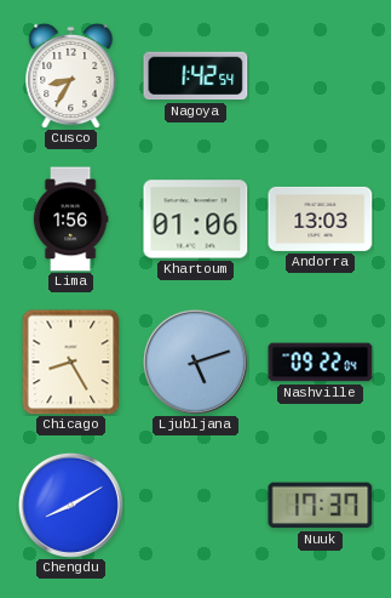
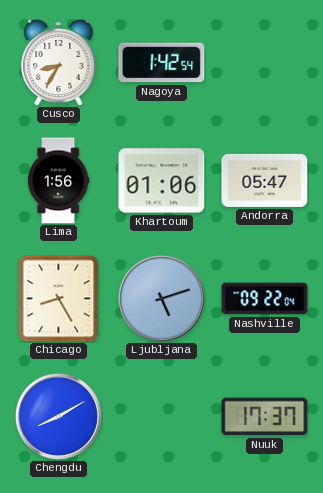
Andorra: 13:03 -> 05:47 (265, 180)
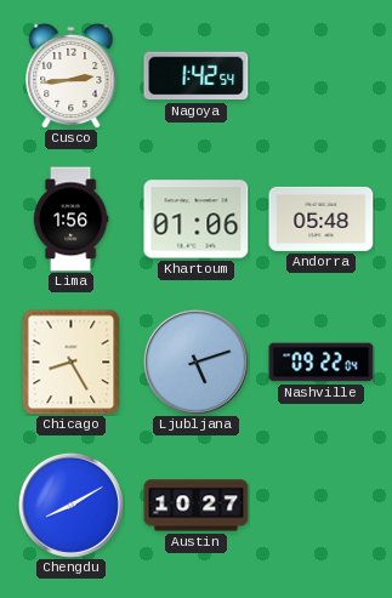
Cusco: 8:35 -> 2:44 (72, 75)
Andorra: 05:47 -> 05:48 (322, 218)
Austin: none -> 10:27 (197, 506)
Nuuk: 17:37 -> none (265, 417)
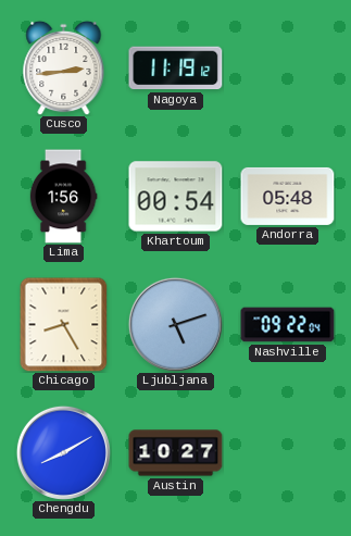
Nagoya: 1:42 -> 11:19 (176, 68)
Khartoum: 01:06 -> 00:54 (176, 197)
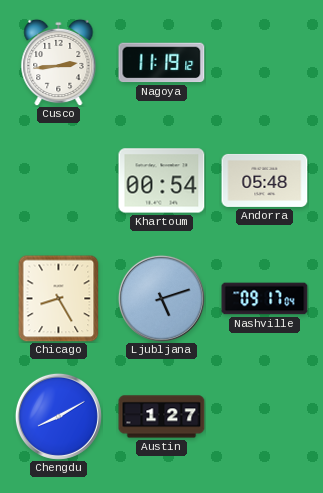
Lima: 1:56 -> none (63, 197)
Nashville: 09:22 -> 09:17 (265, 299)
Austin: 10:27 -> 1:27 (162, 417)
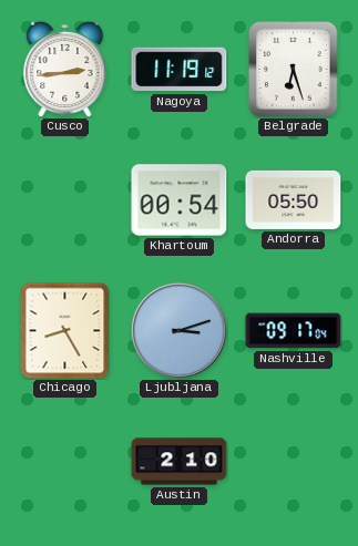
Belgrade: none -> 6:27 (294, 70)
Andorra: 05:48 -> 05:50 (294, 199)
Ljubljana: 5:12 -> 3:12 (178, 330)
Chengdu: 8:10 -> none (58, 416)
Austin: 1:27 -> 2:10 (180, 462)
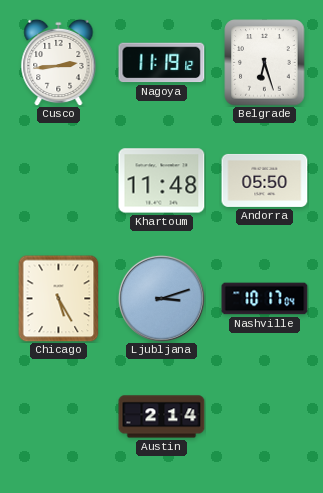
Khartoum: 00:54 -> 11:48 (162, 181)
Chicago: 8:25 -> 5:25 (59, 298)
Nashville: 09:17 -> 10:17 (265, 299)
Austin: 2:10 -> 2:14 (162, 417)
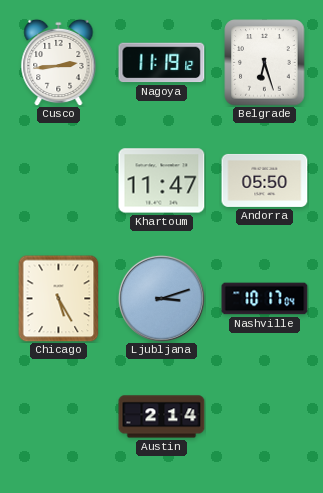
Khartoum: 11:48 -> 11:47 (162, 181)
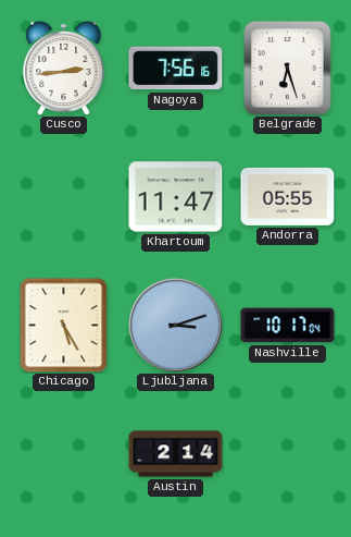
Nagoya: 11:19 -> 7:56 (176, 69)
Andorra: 05:50 -> 05:55 (288, 196)
